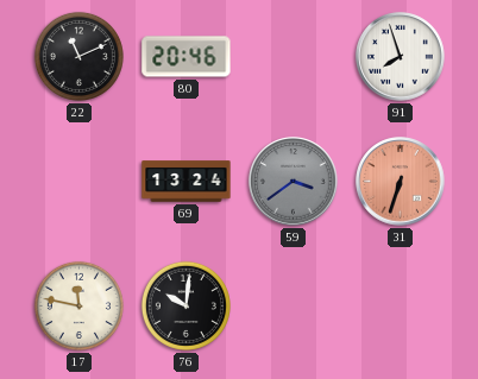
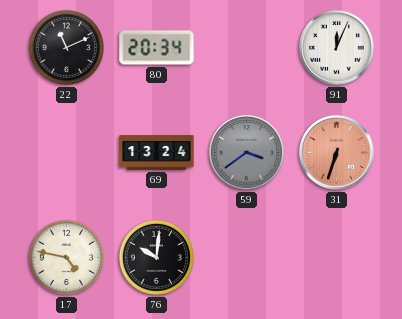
80: 20:46 -> 20:34 (157, 48)
91: 7:57 -> 12:04 (337, 48)
17: 11:47 -> 4:47 (66, 257)
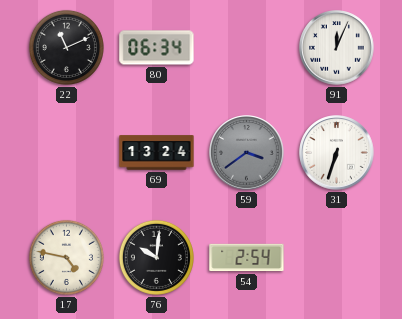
80: 20:34 -> 06:34 (157, 48)
31 dial: salmon -> white (337, 153)
54: none -> 2:54 (247, 258)
